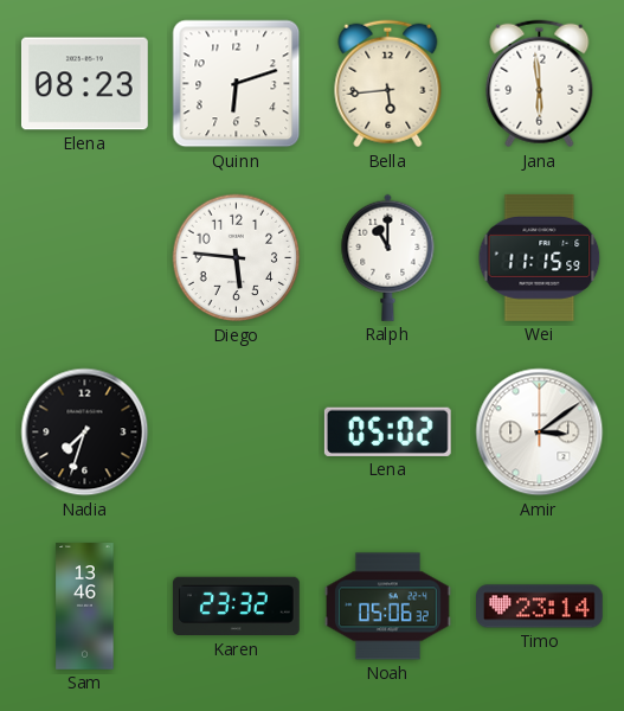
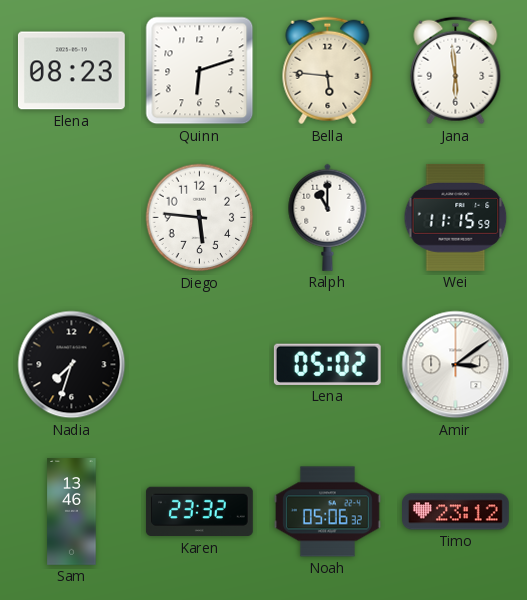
Bella: 5:44 -> 5:46 (328, 71)
Timo: 23:14 -> 23:12 (456, 512)
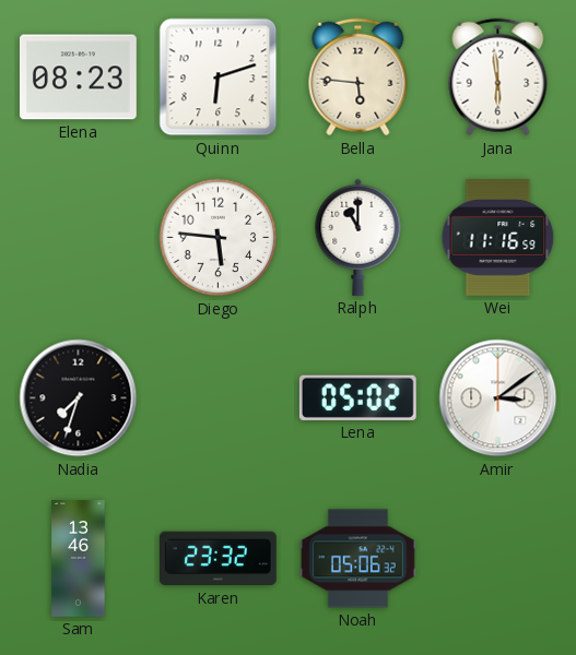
Wei: 11:15 -> 11:16 (498, 237)
Timo: 23:12 -> none (456, 512)
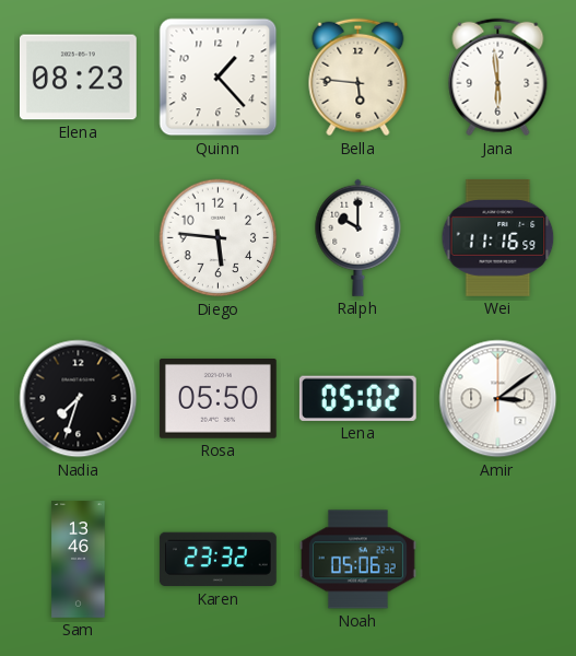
Quinn: 6:12 -> 1:23 (219, 78)
Ralph: 11:00 -> 10:00 (358, 237)
Rosa: none -> 05:50 (218, 399)
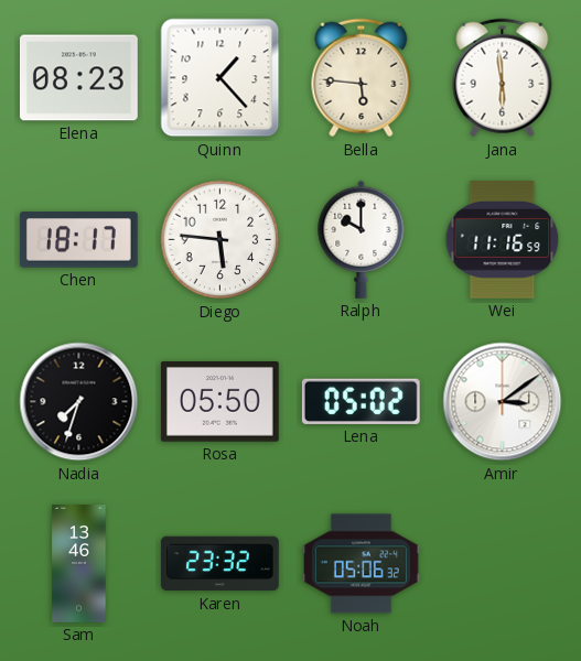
Chen: none -> 18:17 (78, 240)
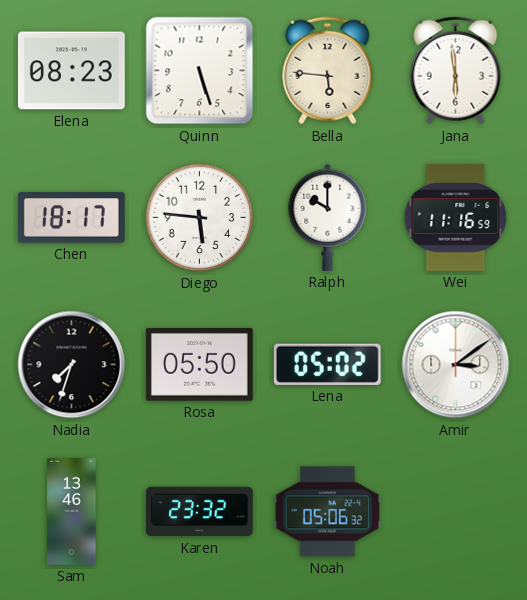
Quinn: 1:23 -> 5:27 (200, 71)
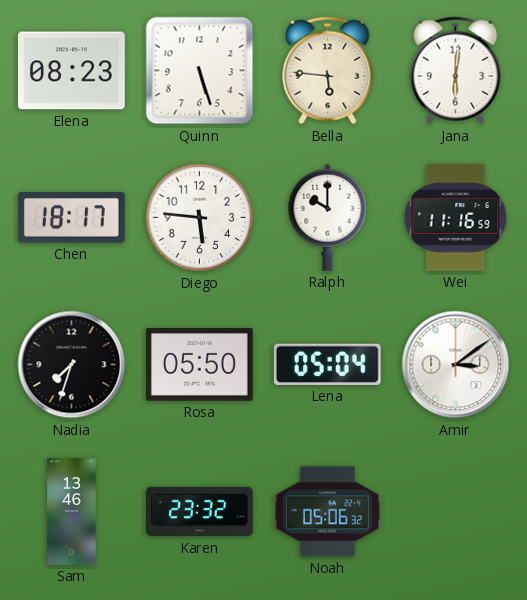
Jana: 5:59 -> 6:01 (456, 71)
Lena: 05:02 -> 05:04 (327, 364)
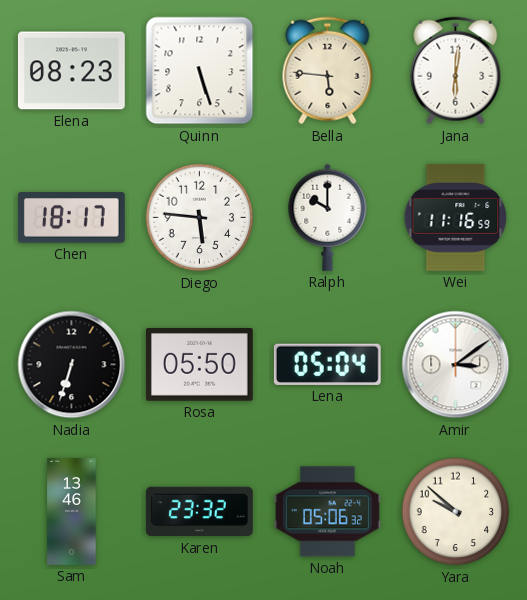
Nadia: 7:33 -> 6:33 (72, 365)
Yara: none -> 9:52 (456, 512)
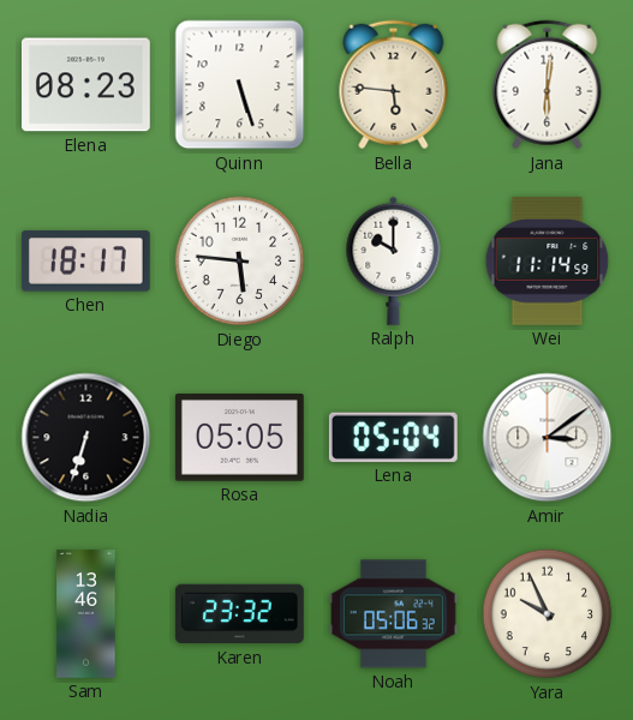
Wei: 11:16 -> 11:14 (548, 260)
Rosa: 05:50 -> 05:05 (239, 438)
Yara: 9:52 -> 9:56 (548, 614)
